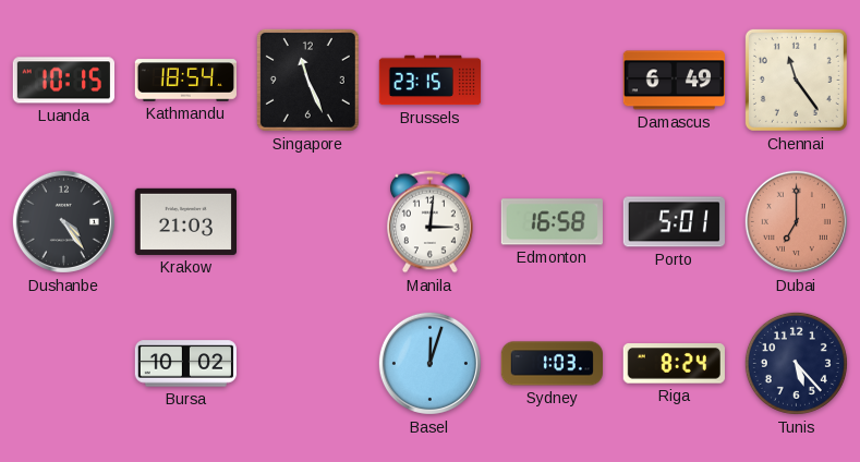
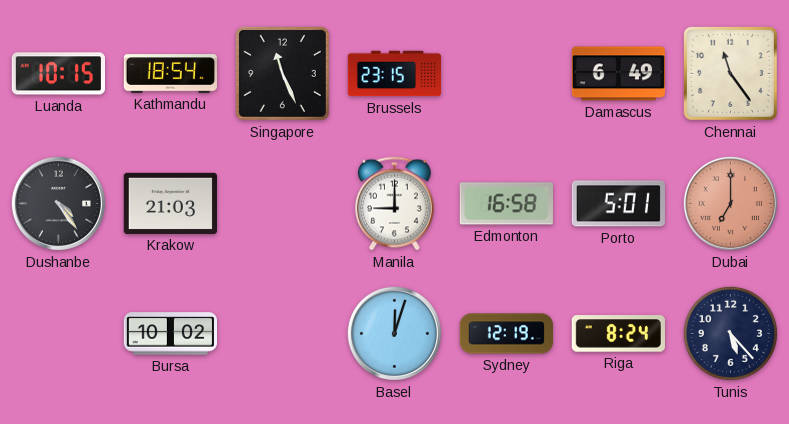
Manila: 3:01 -> 9:00 (395, 204)
Sydney: 1:03 -> 12:19 (506, 334)
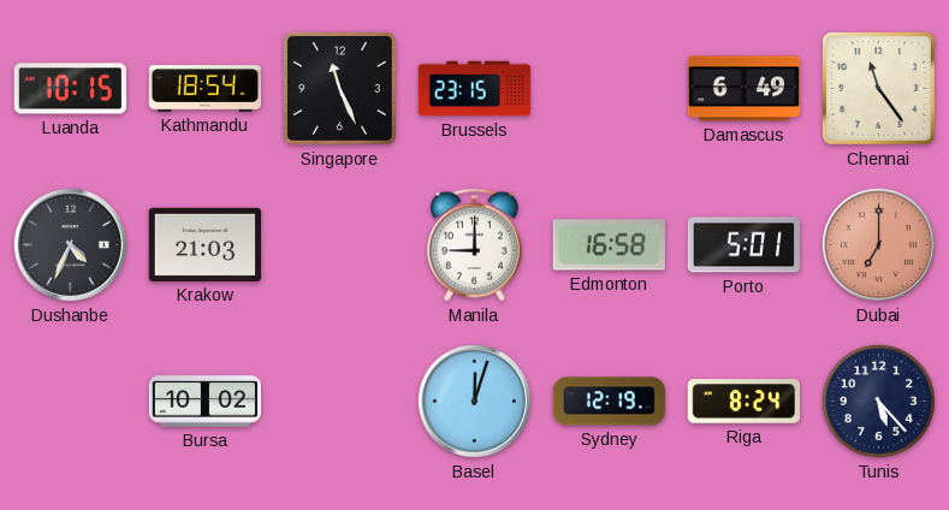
Dushanbe: 4:24 -> 4:34 (70, 244)
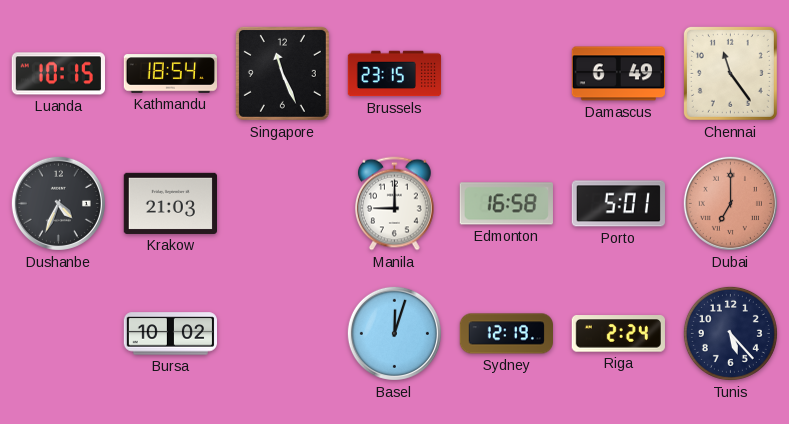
Riga: 8:24 -> 2:24 (618, 334)
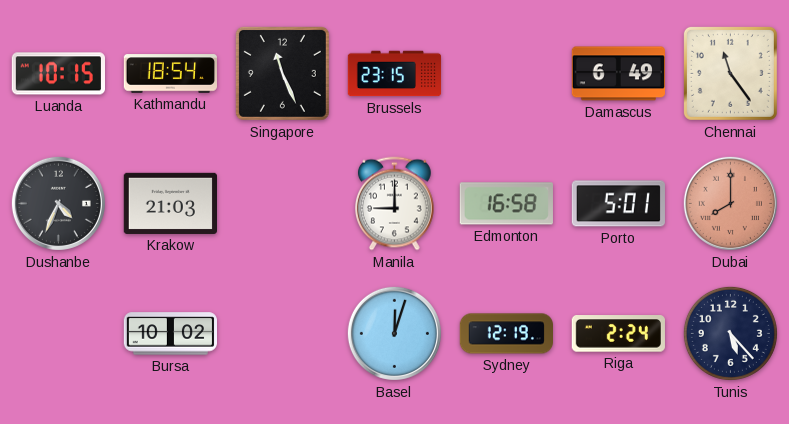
Dubai: 7:00 -> 8:00 (730, 203)
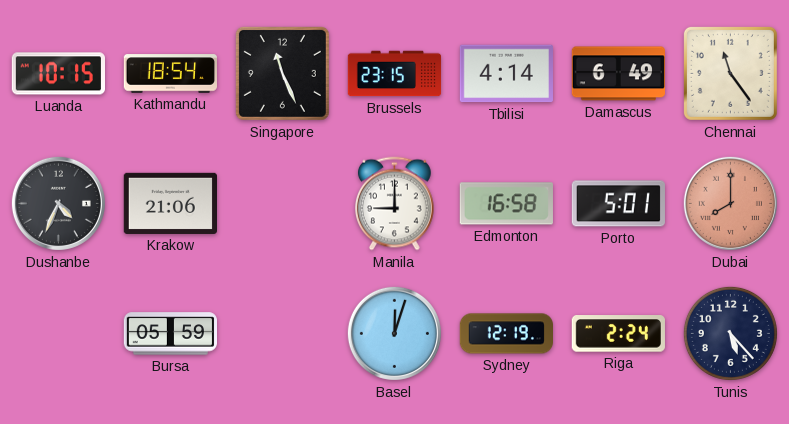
Tbilisi: none -> 4:14 (506, 74)
Krakow: 21:03 -> 21:06 (170, 203)
Bursa: 10:02 -> 05:59 (170, 334)
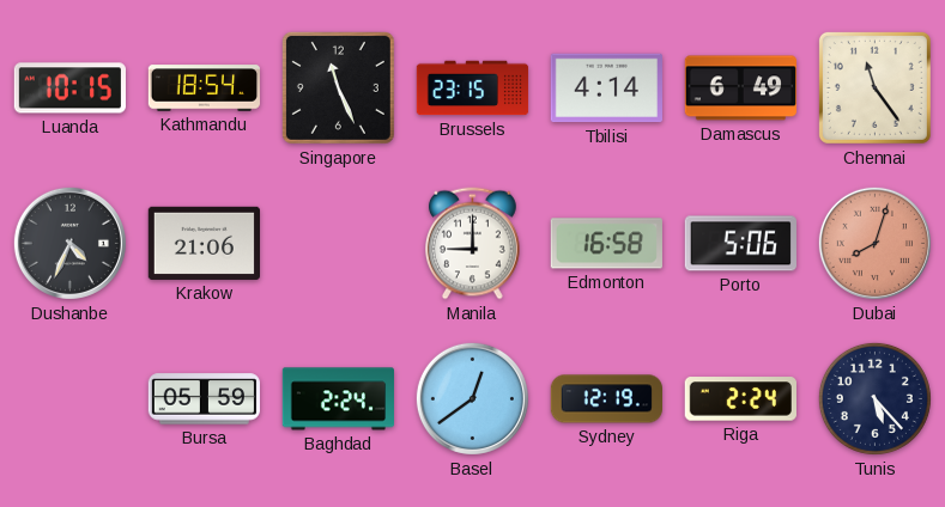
Porto: 5:01 -> 5:06 (740, 244)
Dubai: 8:00 -> 8:03 (874, 243)
Baghdad: none -> 2:24 (338, 399)
Basel: 12:03 -> 12:39 (472, 398)
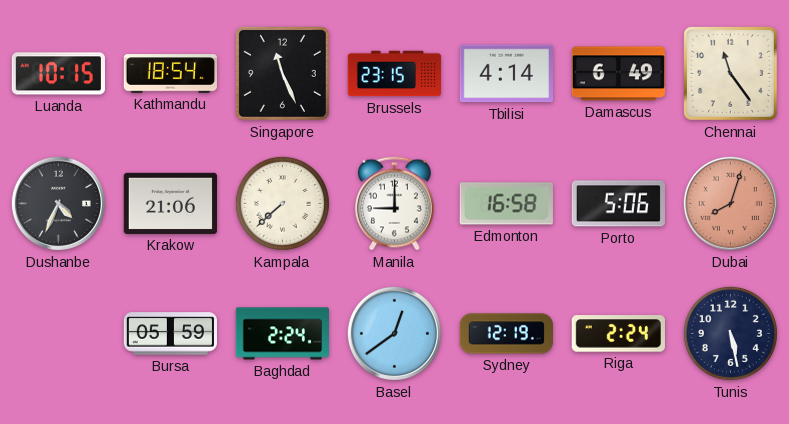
Kampala: none -> 7:38 (282, 203)
Tunis: 5:23 -> 5:28 (730, 333)
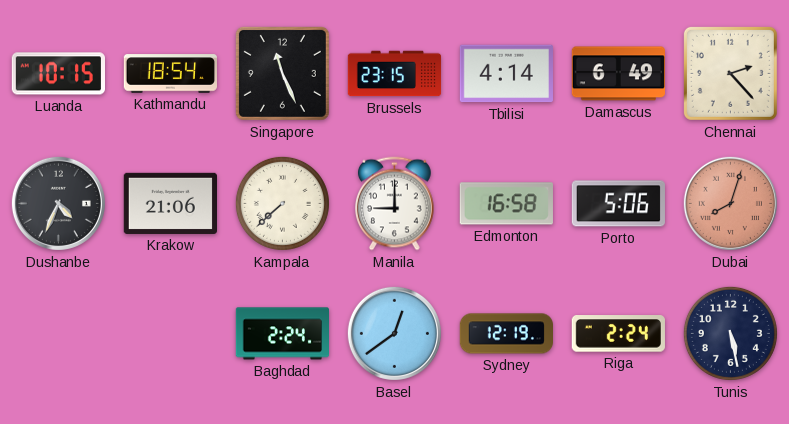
Chennai: 11:24 -> 2:23 (730, 73)
Bursa: 05:59 -> none (170, 334)
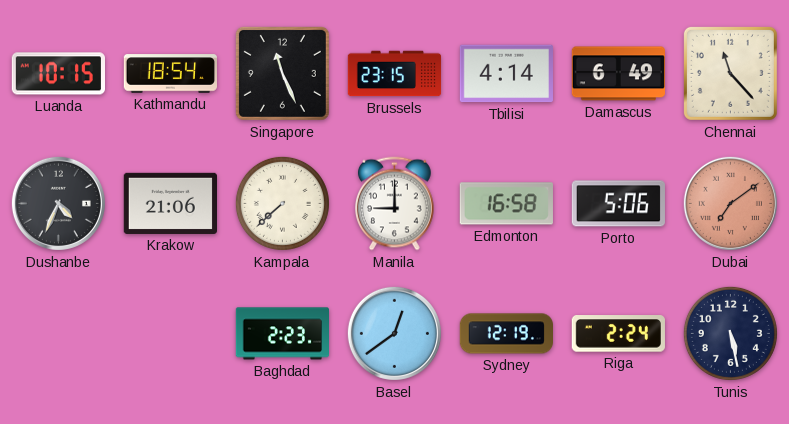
Chennai: 2:23 -> 11:23 (730, 73)
Dubai: 8:03 -> 7:09 (730, 203)
Baghdad: 2:24 -> 2:23 (282, 334)
